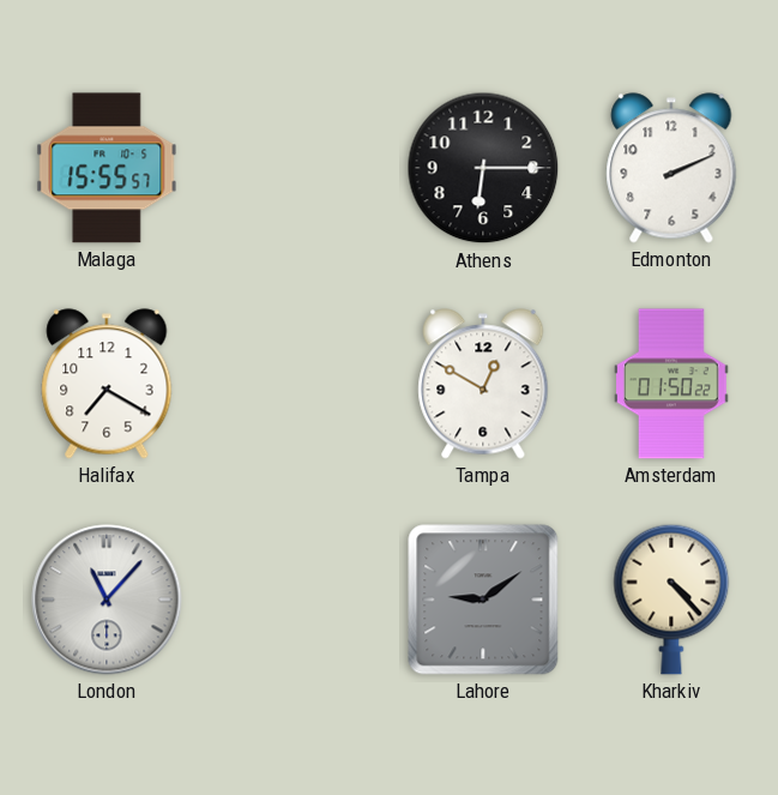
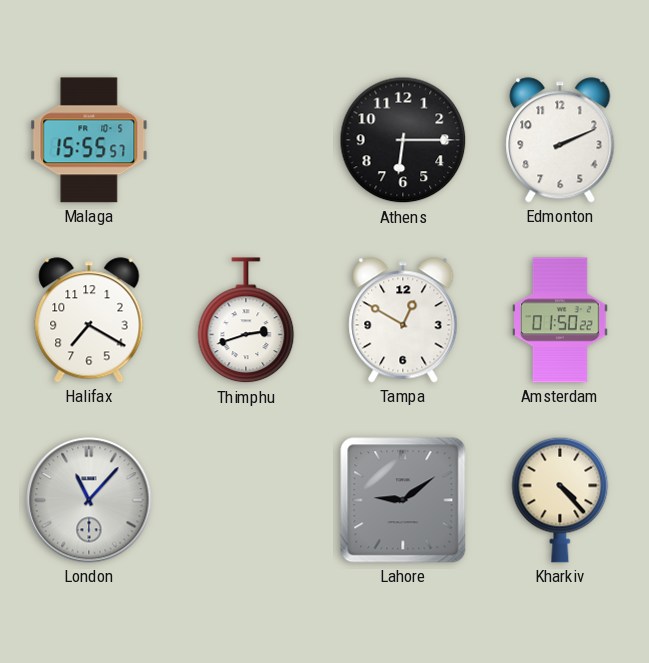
Thimphu: none -> 2:42 (246, 321)
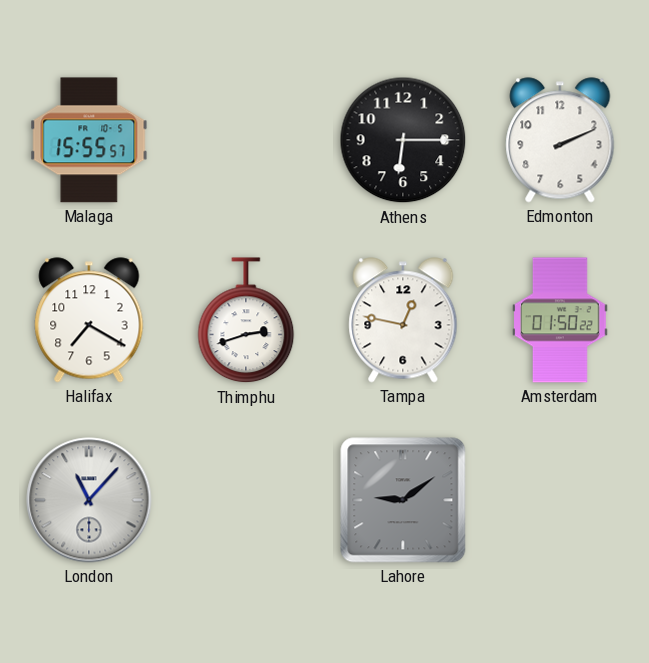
Tampa: 12:50 -> 12:47 (403, 320)
Kharkiv: 4:23 -> none (560, 500)
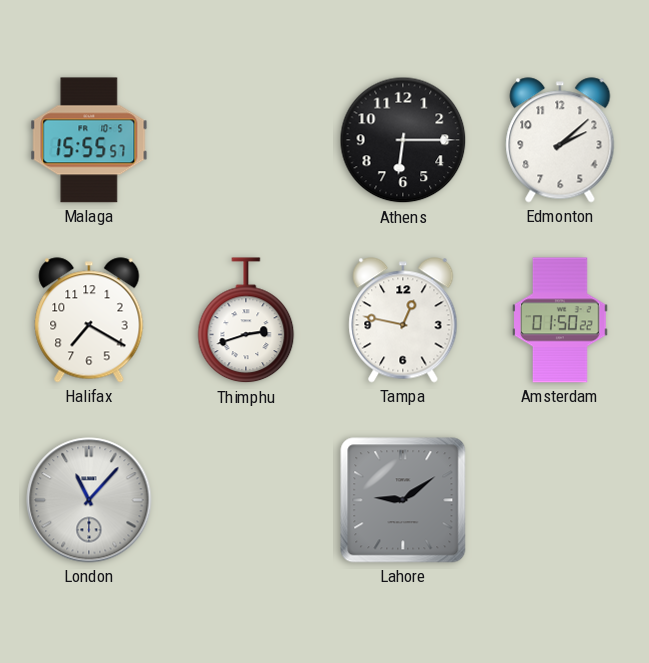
Edmonton: 2:11 -> 2:08 (560, 140)
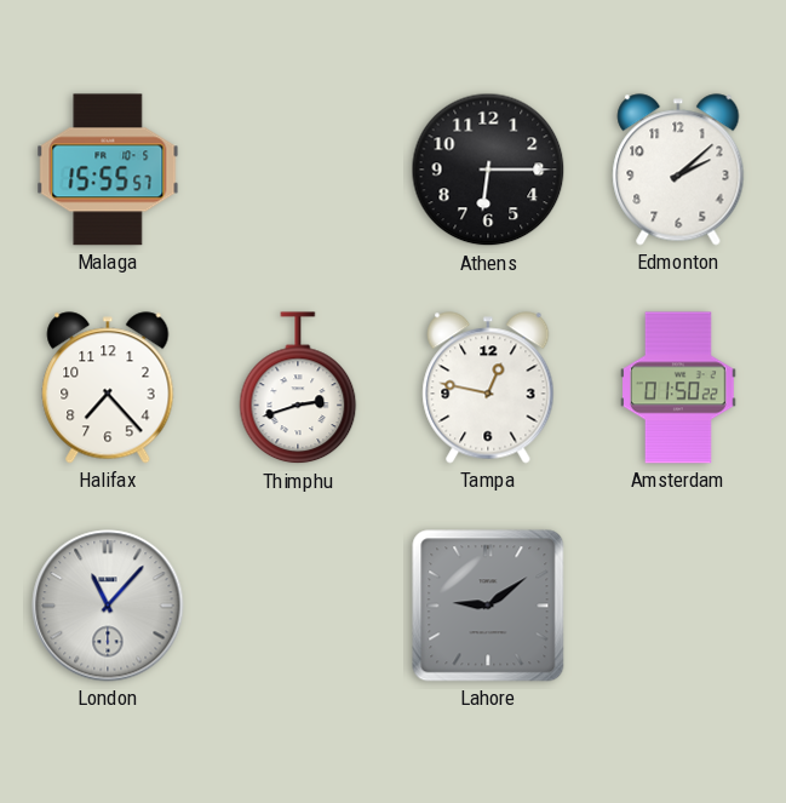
Halifax: 7:20 -> 7:23 (108, 388)
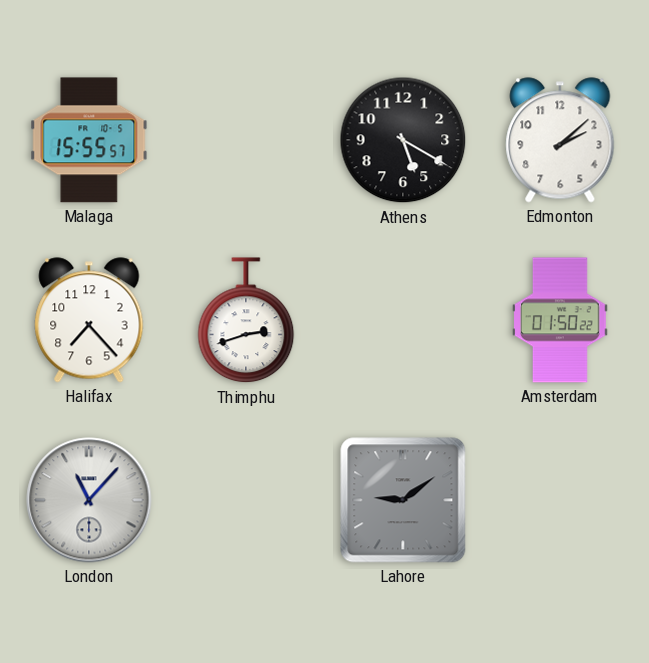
Athens: 6:15 -> 5:20 (403, 140)
Tampa: 12:47 -> none (488, 388)
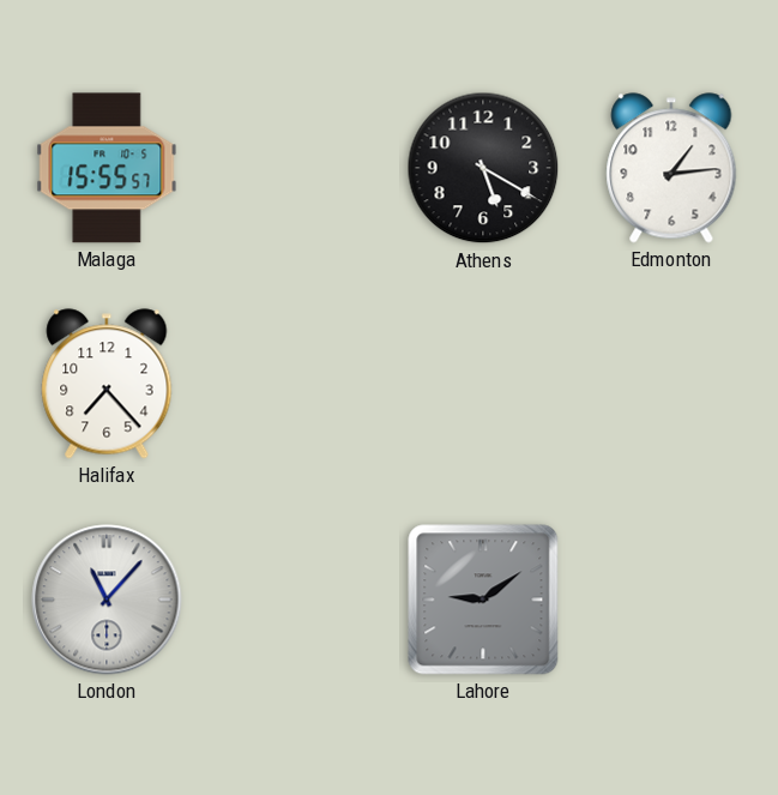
Edmonton: 2:08 -> 1:14 (671, 168)
Thimphu: 2:42 -> none (246, 321)
Amsterdam: 01:50 -> none (561, 320)
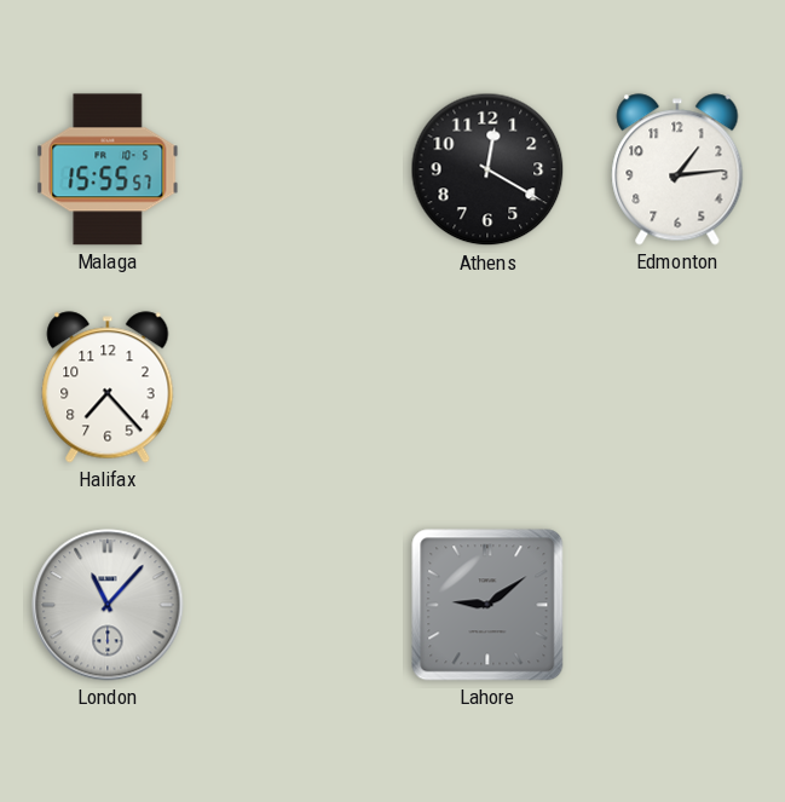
Athens: 5:20 -> 12:20 (487, 169)
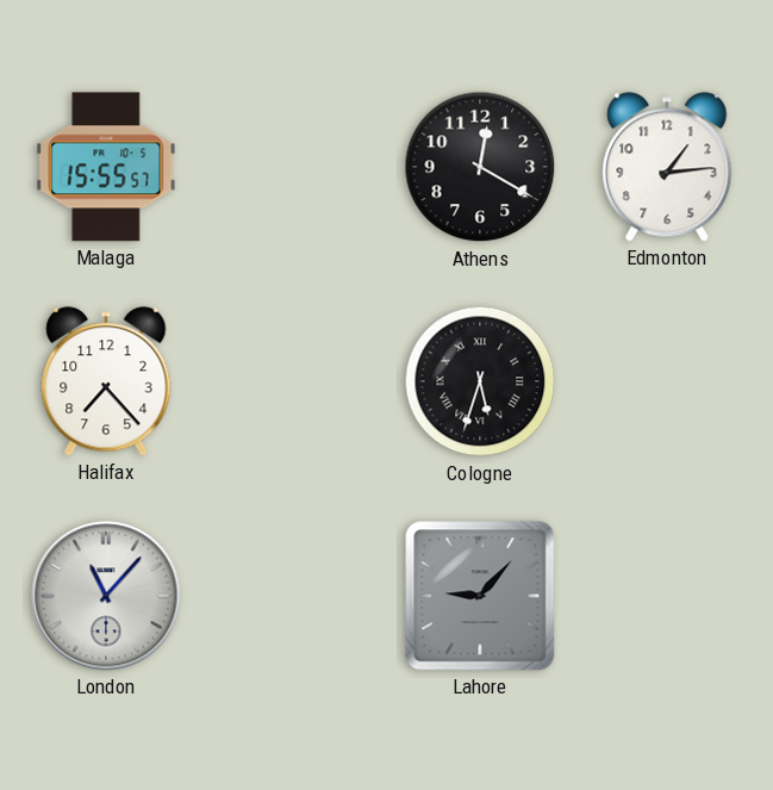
Cologne: none -> 5:33 (480, 381)
Lahore: 9:09 -> 9:07 (480, 596)
